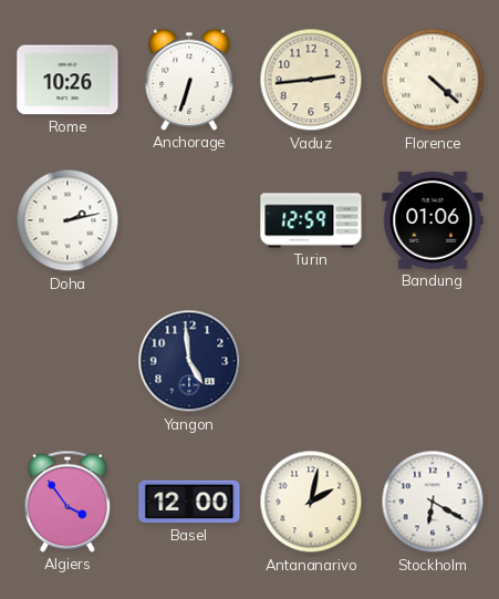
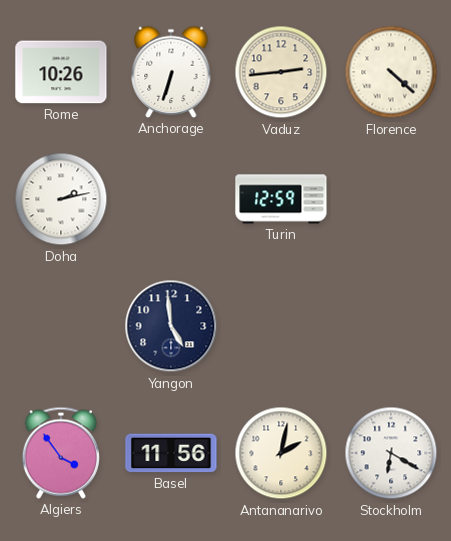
Bandung: 01:06 -> none (433, 220)
Basel: 12:00 -> 11:56 (171, 453)
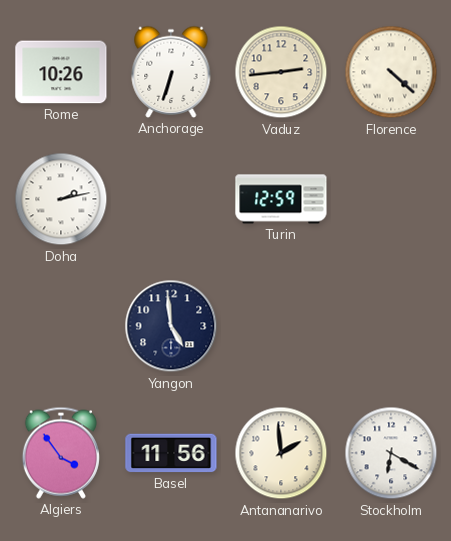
Antananarivo: 2:02 -> 1:59 (281, 453)
